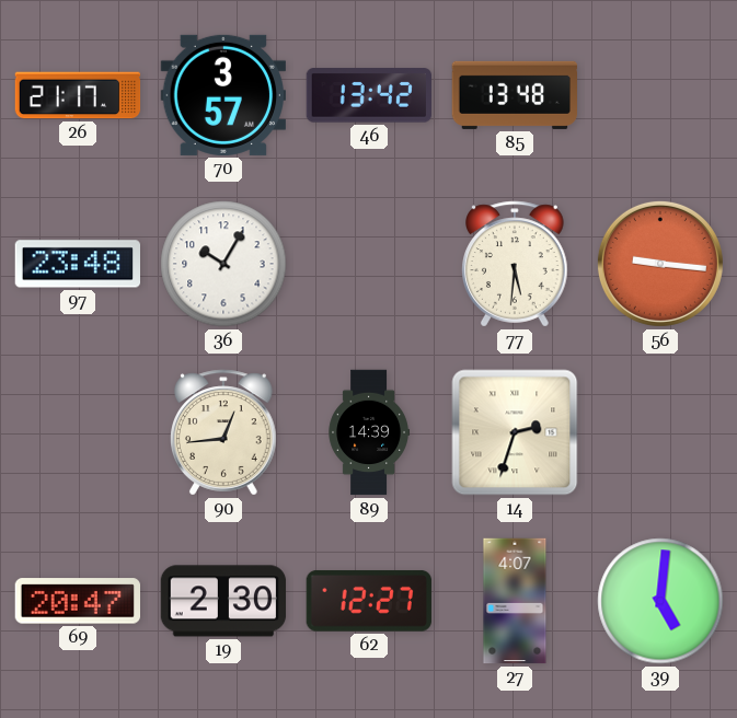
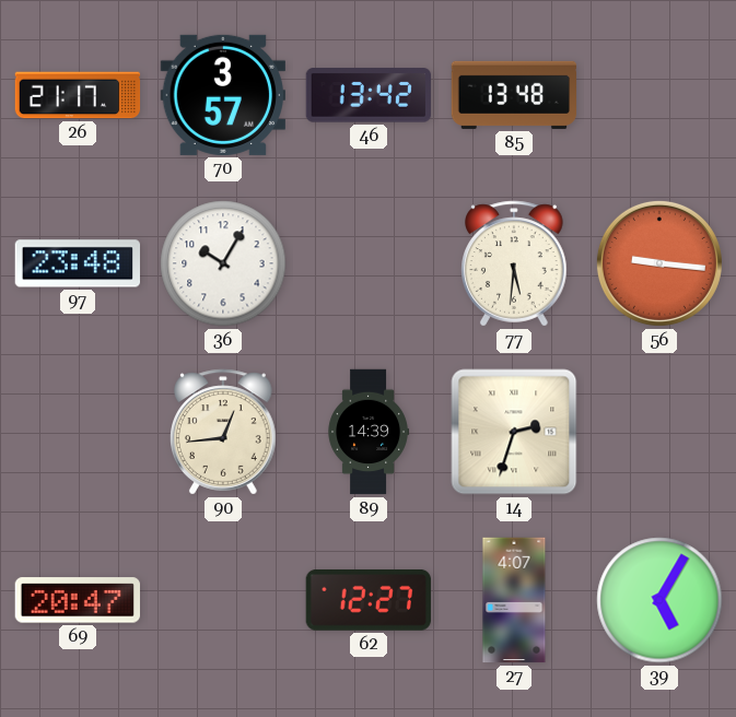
19: 2:30 -> none (223, 601)
39: 5:01 -> 5:05 (659, 600)
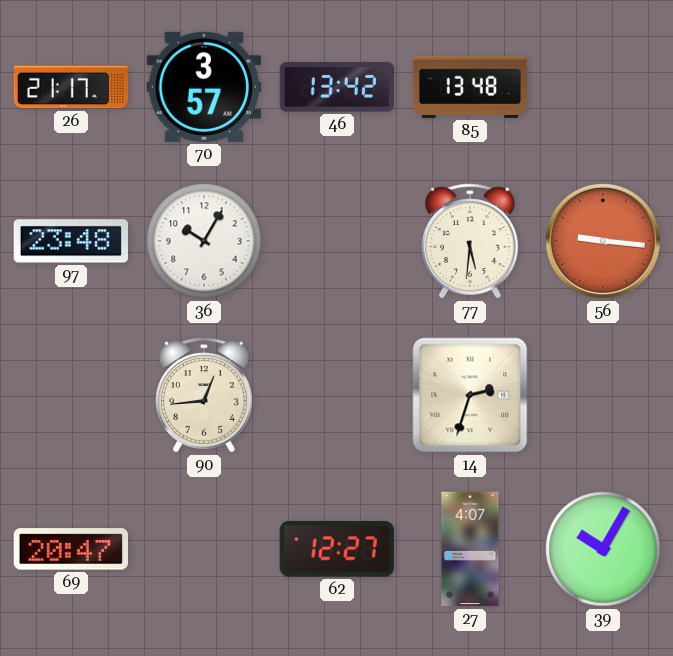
89: 14:39 -> none (367, 432)
39: 5:05 -> 10:05 (603, 549)
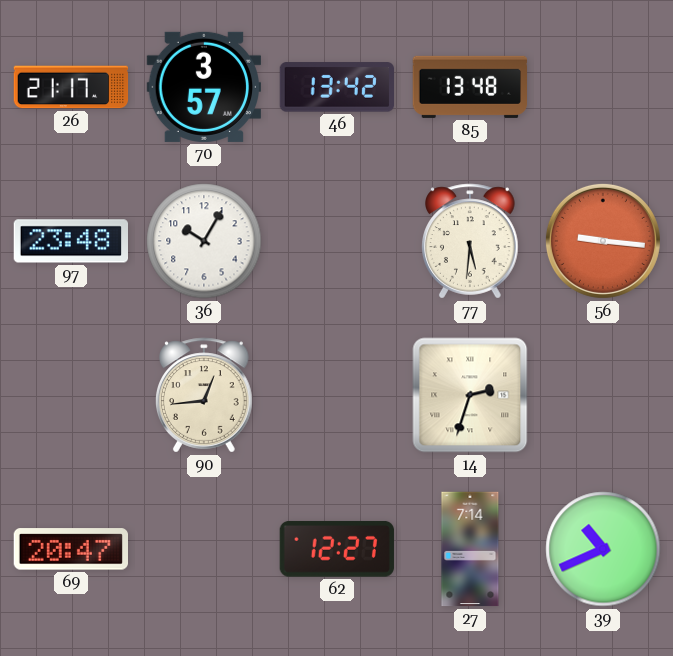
27: 4:07 -> 7:14 (470, 549)
39: 10:05 -> 10:41 (603, 549)
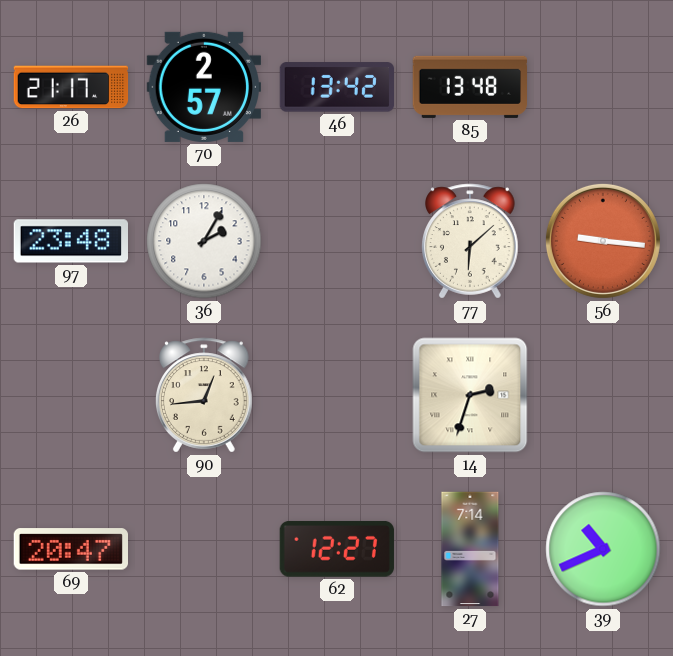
70: 3:57 -> 2:57 (203, 87)
36: 10:05 -> 2:05 (204, 241)
77: 5:31 -> 6:08 (471, 241)
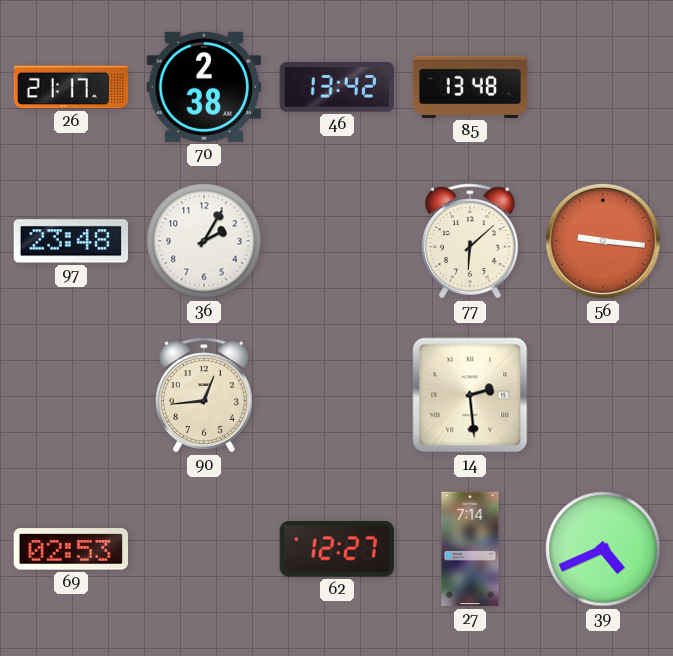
70: 2:57 -> 2:38 (203, 87)
14: 2:33 -> 2:29 (470, 395)
69: 20:47 -> 02:53 (70, 549)
39: 10:41 -> 4:41 (603, 549)
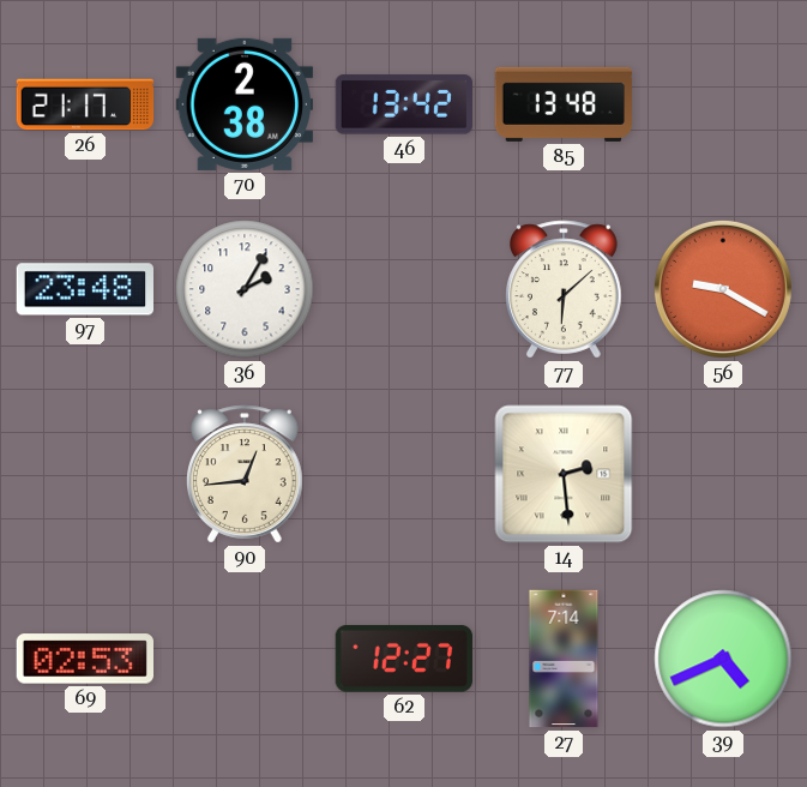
56: 9:16 -> 9:20 (723, 289)
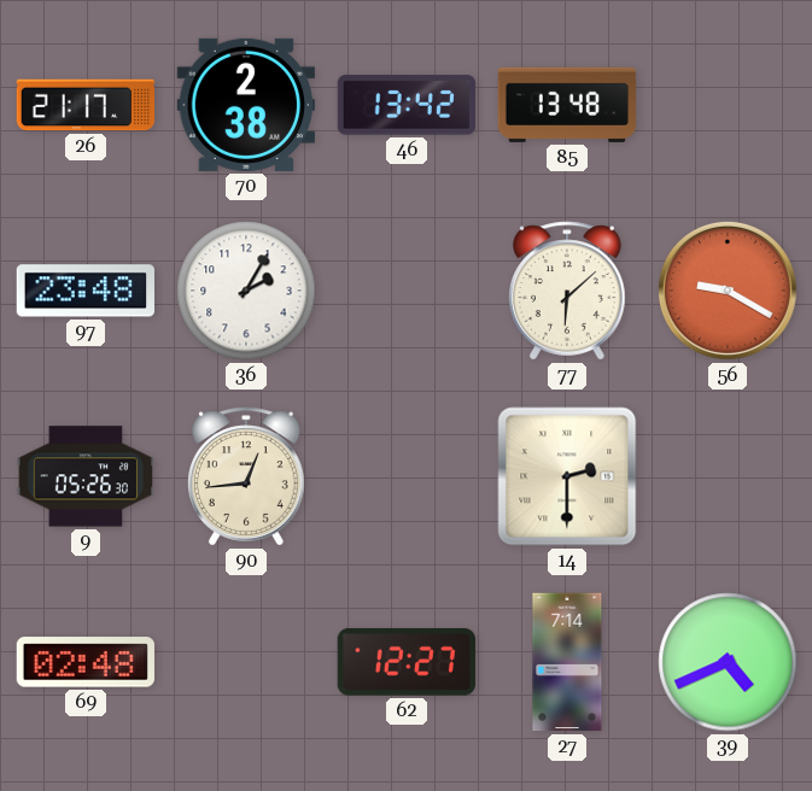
9: none -> 05:26 (86, 476)
14: 2:29 -> 2:30 (567, 476)
69: 02:53 -> 02:48 (84, 662)
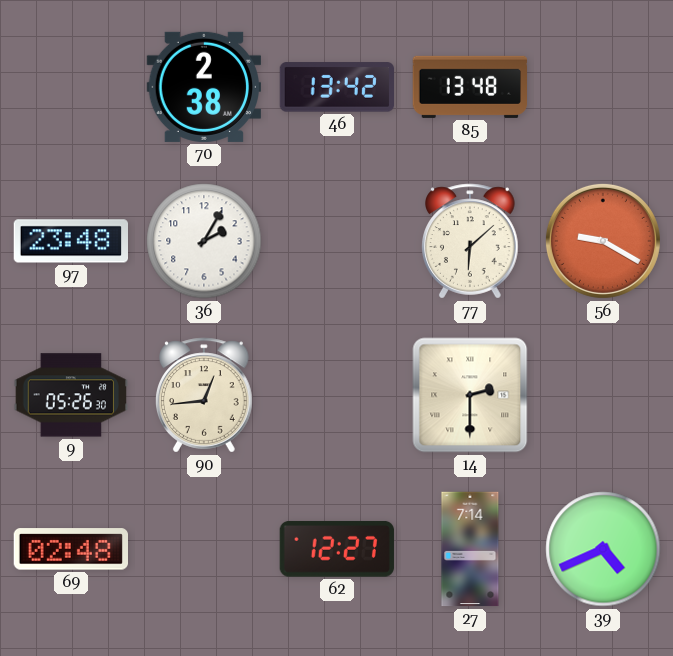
26: 21:17 -> none (86, 105)
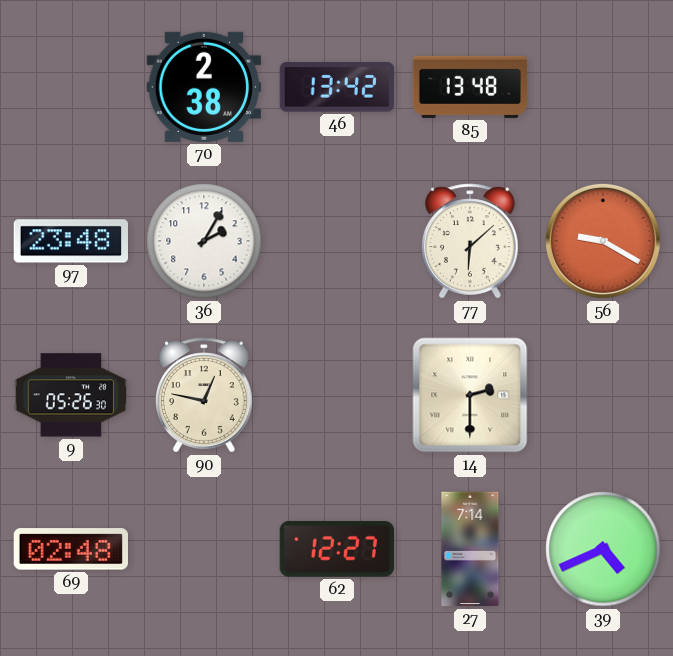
90: 12:44 -> 12:47 (205, 395)
